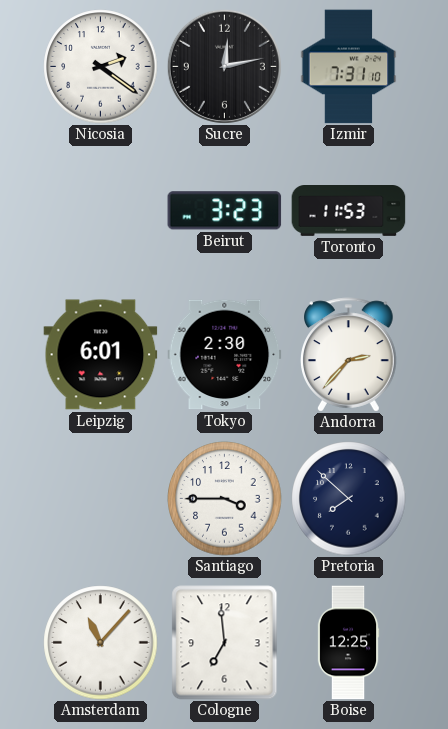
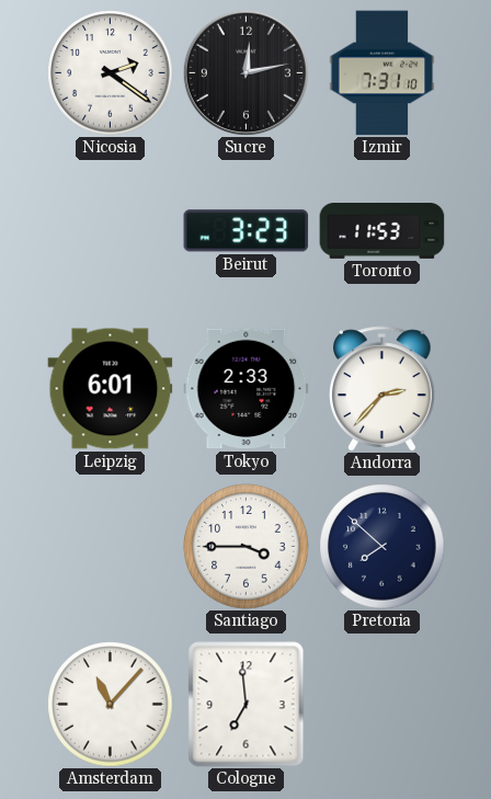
Tokyo: 2:30 -> 2:33 (247, 389)
Boise: 12:25 -> none (348, 643)
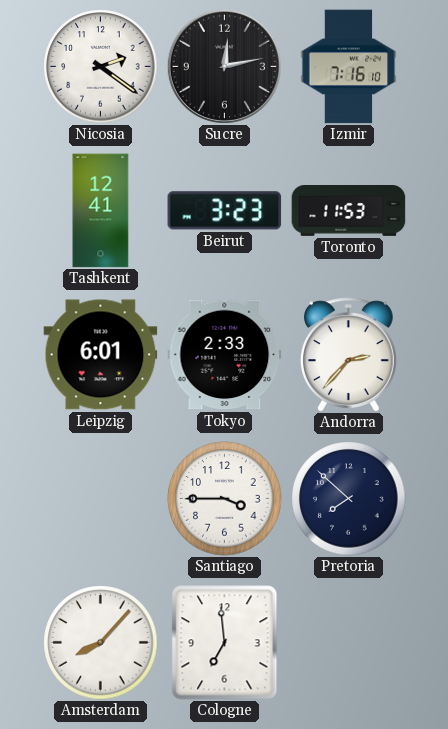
Izmir: 7:31 -> 7:16 (349, 67)
Tashkent: none -> 12:41 (101, 211)
Amsterdam: 11:07 -> 8:07 (101, 643)
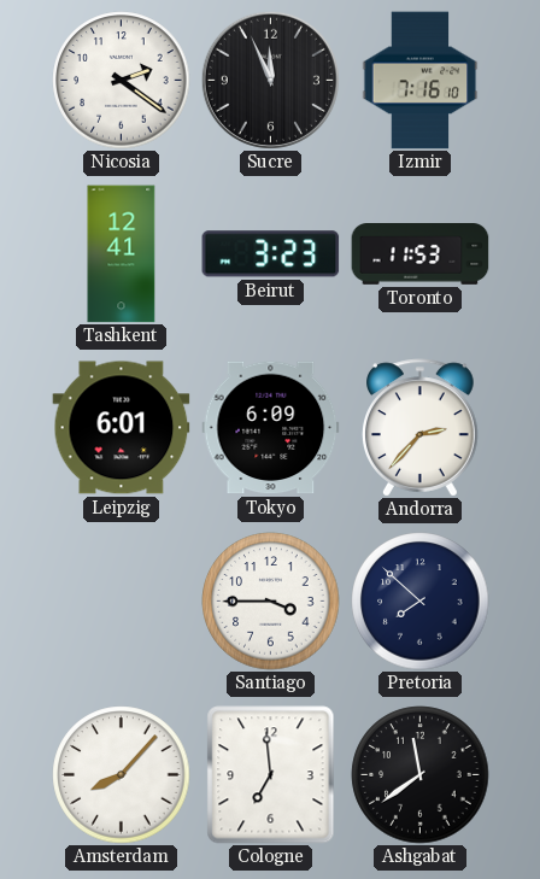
Sucre: 12:13 -> 11:56 (270, 80)
Tokyo: 2:33 -> 6:09 (271, 428)
Ashgabat: none -> 11:39 (421, 775)
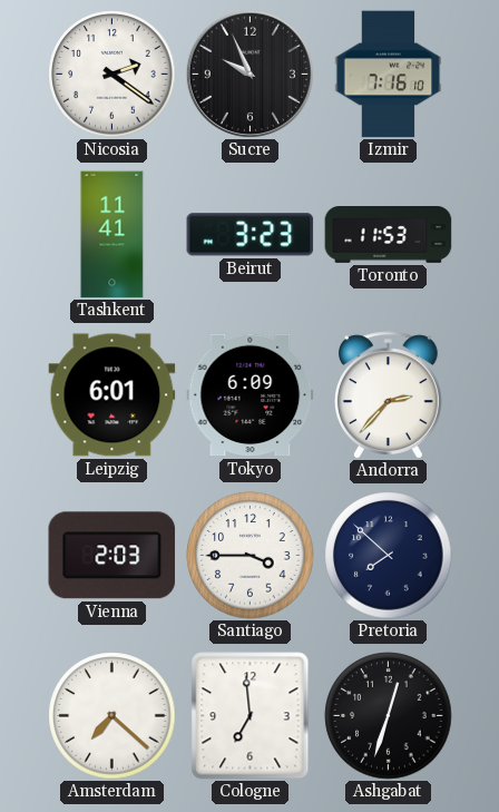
Sucre: 11:56 -> 9:56 (250, 74)
Tashkent: 12:41 -> 11:41 (112, 235)
Vienna: none -> 2:03 (112, 556)
Amsterdam: 8:07 -> 7:22 (112, 716)
Ashgabat: 11:39 -> 12:33 (389, 716)
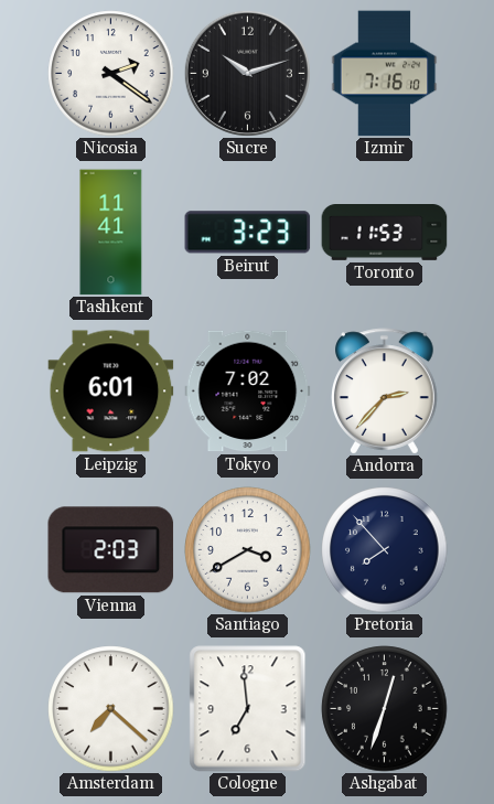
Sucre: 9:56 -> 10:12 (247, 73)
Tokyo: 6:09 -> 7:02 (248, 392)
Santiago: 3:45 -> 3:40 (248, 550)
Pretoria: 7:52 -> 7:53 (385, 550)
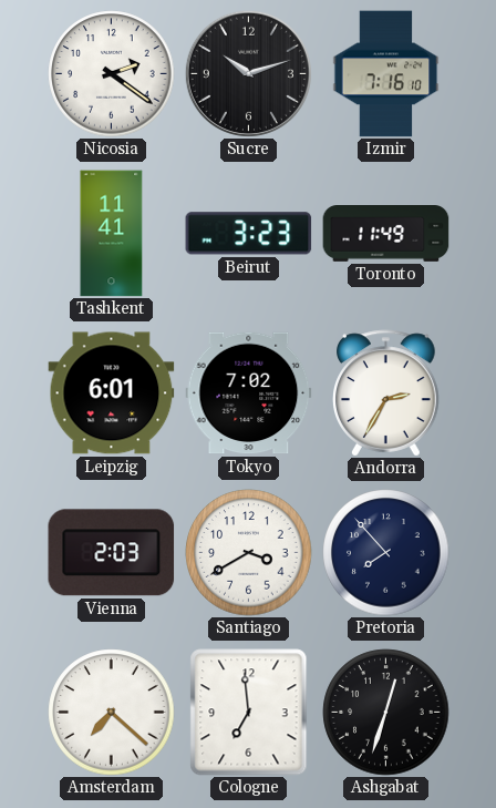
Toronto: 11:53 -> 11:49 (386, 234)
Andorra: 2:37 -> 2:35 (386, 393)
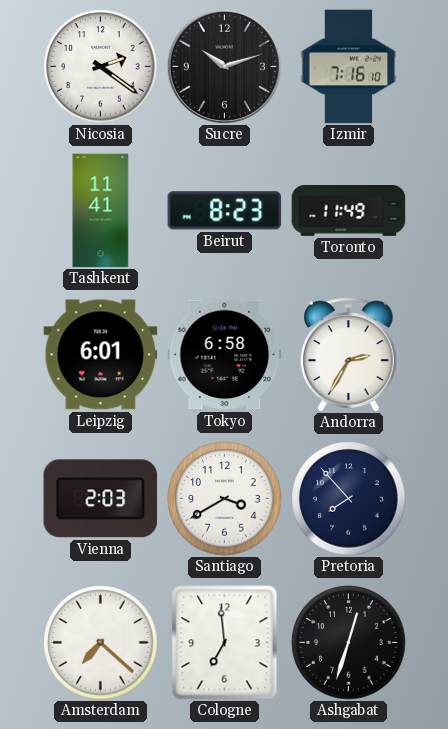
Beirut: 3:23 -> 8:23 (225, 211)
Tokyo: 7:02 -> 6:58 (225, 355)
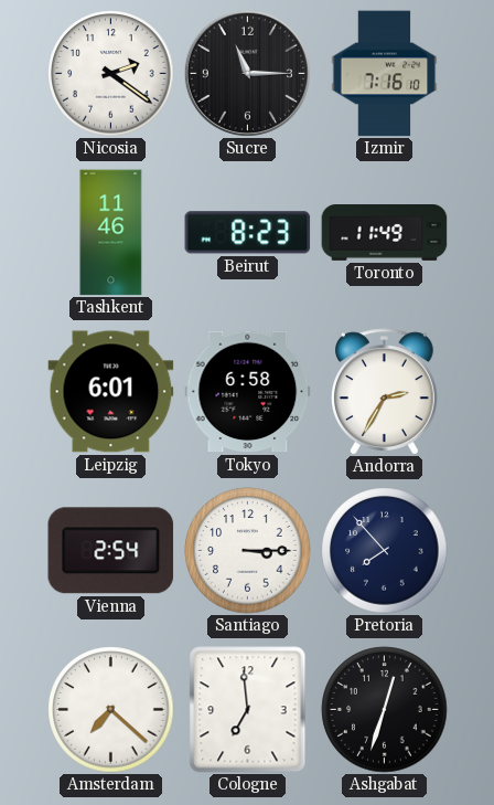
Sucre: 10:12 -> 11:15 (247, 73)
Tashkent: 11:41 -> 11:46 (111, 233)
Vienna: 2:03 -> 2:54 (111, 551)
Santiago: 3:40 -> 3:15 (248, 551)
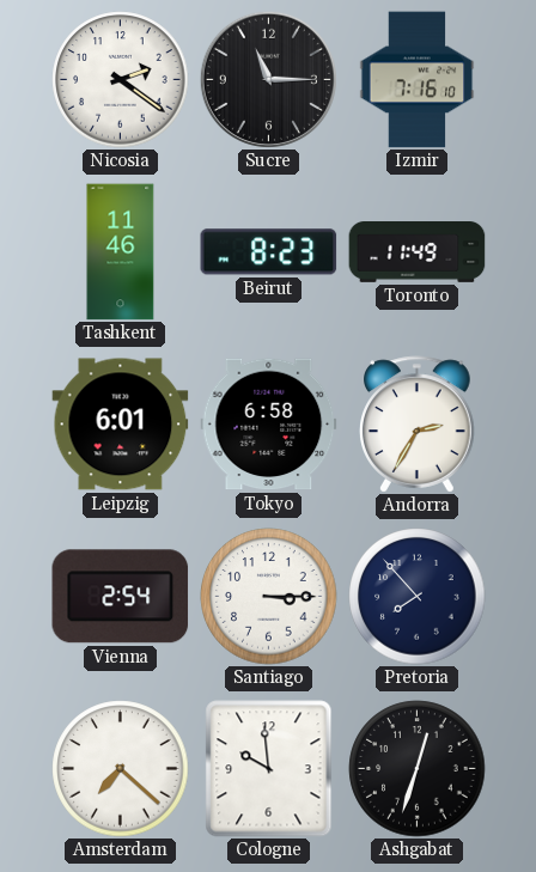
Cologne: 6:59 -> 9:59 (269, 769)
